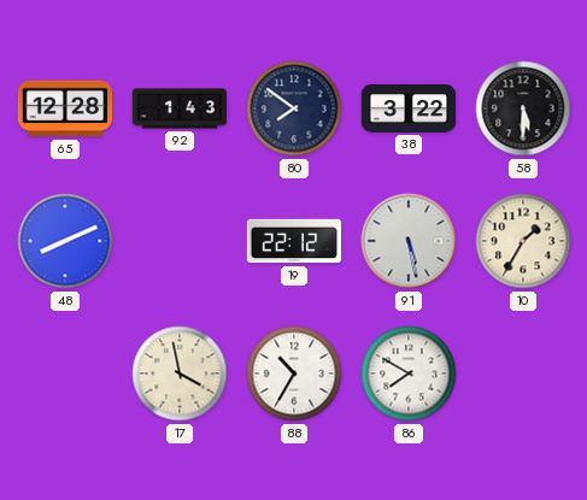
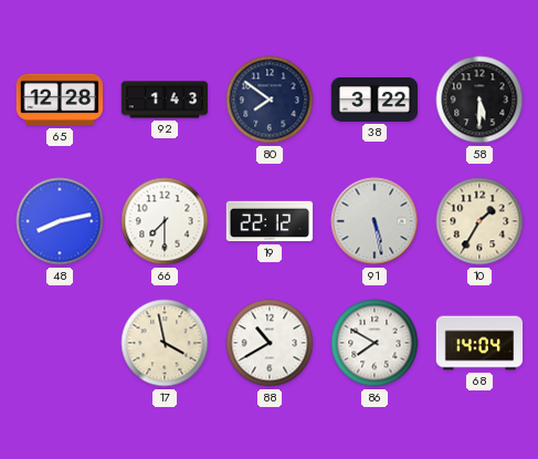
48: 8:11 -> 8:13 (60, 221)
66: none -> 7:30 (165, 221)
88: 10:35 -> 10:40 (270, 343)
68: none -> 14:04 (479, 343)
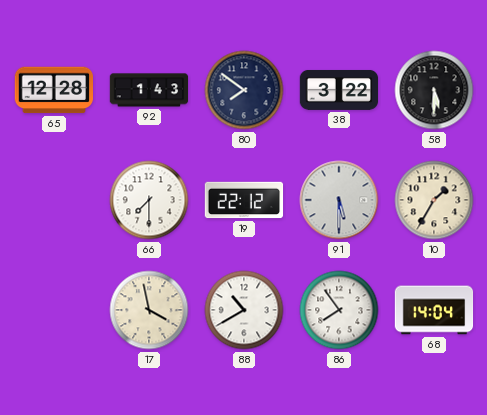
48: 8:13 -> none (60, 221)
91: 5:28 -> 5:30 (339, 200)
86: 7:50 -> 7:54 (339, 310)
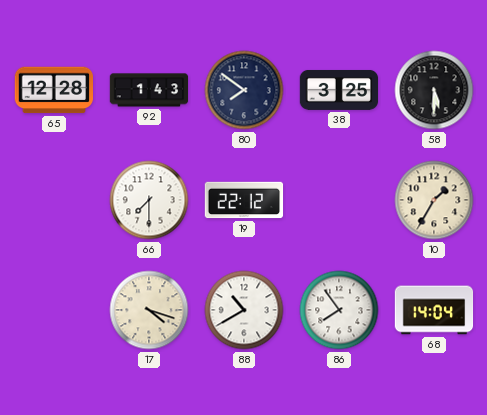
38: 3:22 -> 3:25 (339, 90)
91: 5:30 -> none (339, 200)
17: 3:58 -> 4:18 (149, 310)
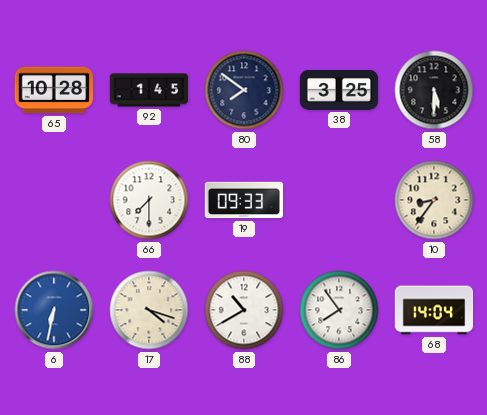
65: 12:28 -> 10:28 (54, 90)
92: 1:43 -> 1:45 (149, 90)
19: 22:12 -> 09:33 (244, 200)
10: 1:35 -> 8:36 (434, 200)
6: none -> 6:32 (54, 310)
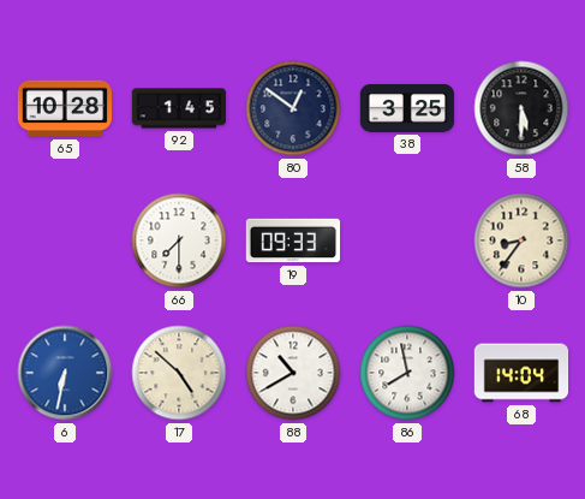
80: 7:51 -> 12:51 (293, 108)
17: 4:18 -> 4:52 (179, 373)
86: 7:54 -> 7:58 (407, 373)
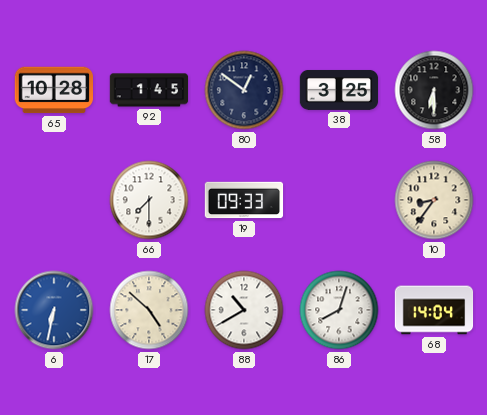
58: 5:30 -> 6:30 (434, 90)
86: 7:58 -> 8:03 (339, 310)
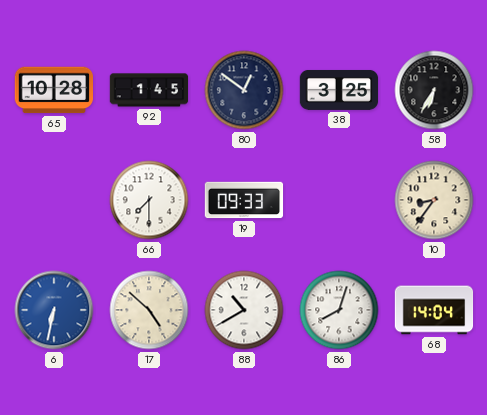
58: 6:30 -> 6:35 (434, 90)
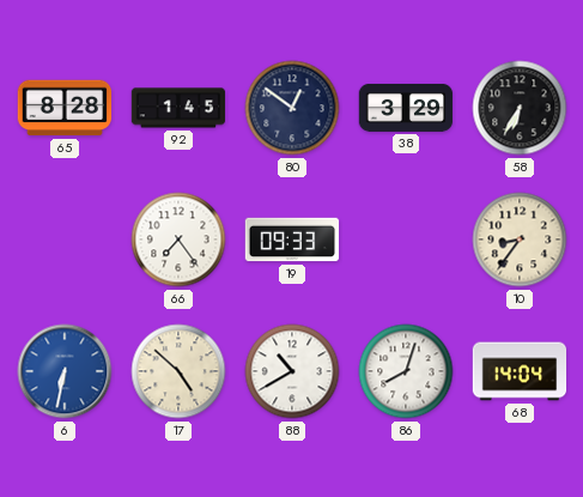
65: 10:28 -> 8:28 (65, 108)
38: 3:25 -> 3:29 (406, 108)
66: 7:30 -> 7:24 (178, 240)
